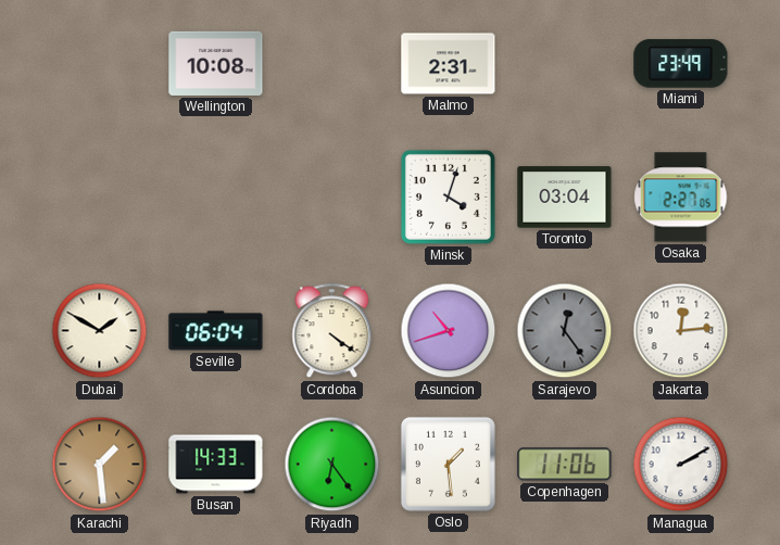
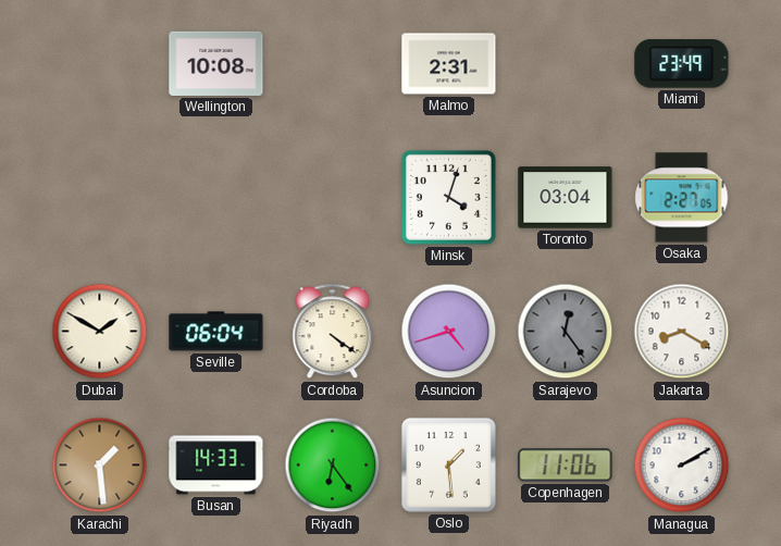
Asuncion: 10:42 -> 4:42 (449, 332)
Jakarta: 12:14 -> 8:20 (682, 332)
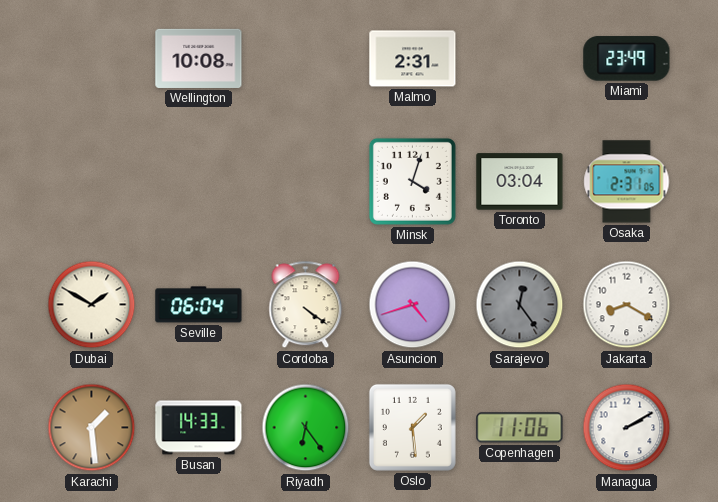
Osaka: 2:27 -> 2:31 (627, 182)
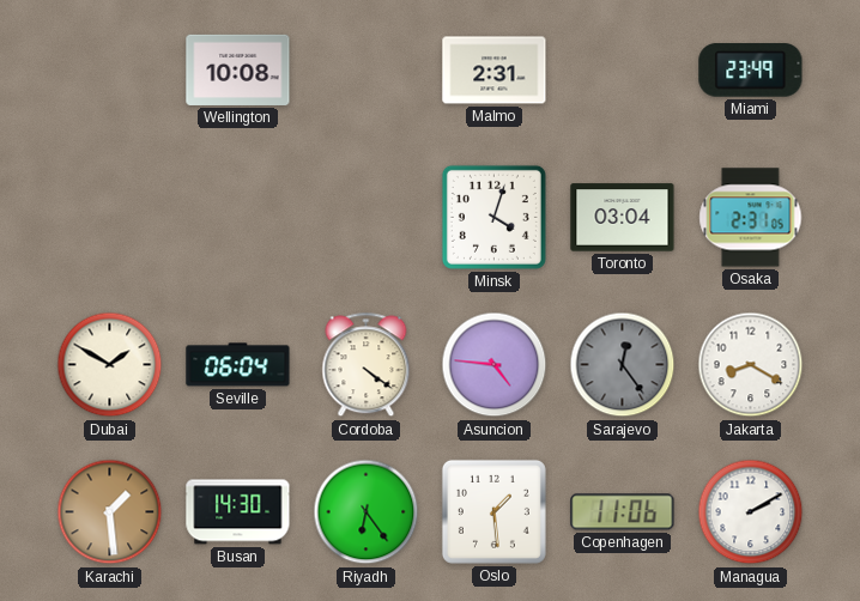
Asuncion: 4:42 -> 4:46 (495, 365)
Busan: 14:33 -> 14:30 (238, 512)
